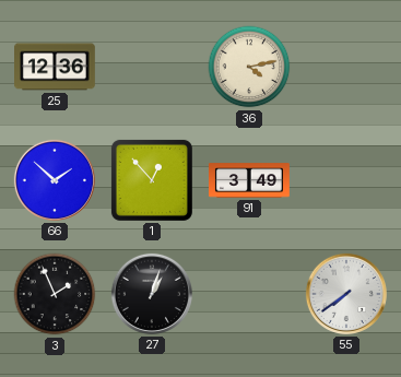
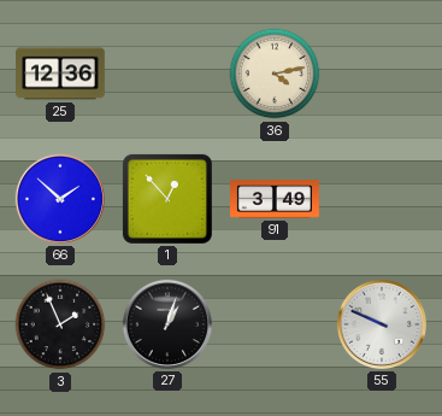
55: 7:39 -> 9:49 (382, 324)
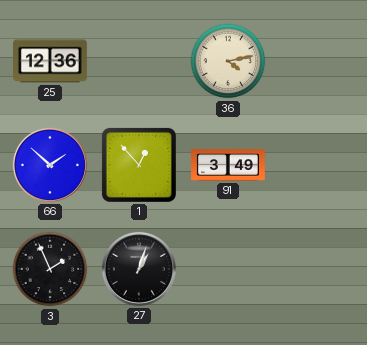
55: 9:49 -> none (382, 324)
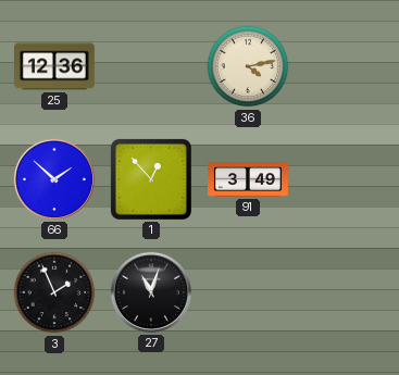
27: 1:03 -> 11:03 (151, 292)
